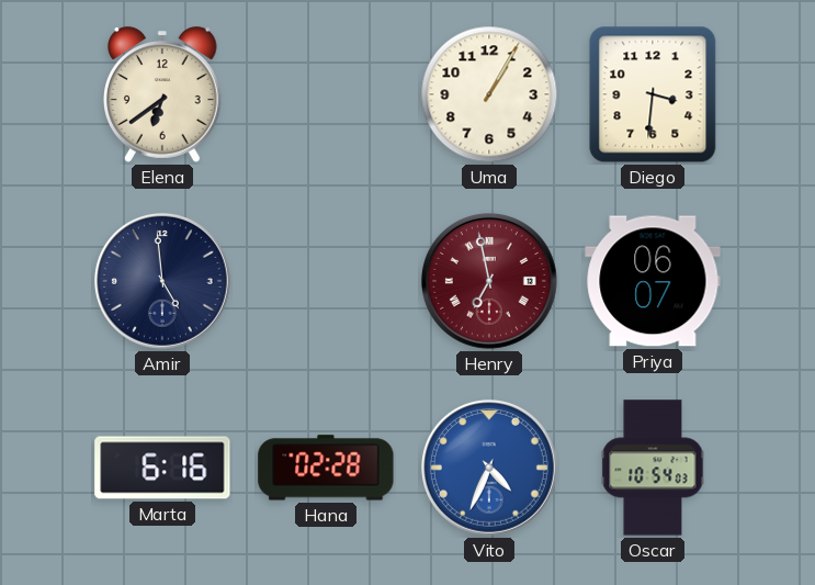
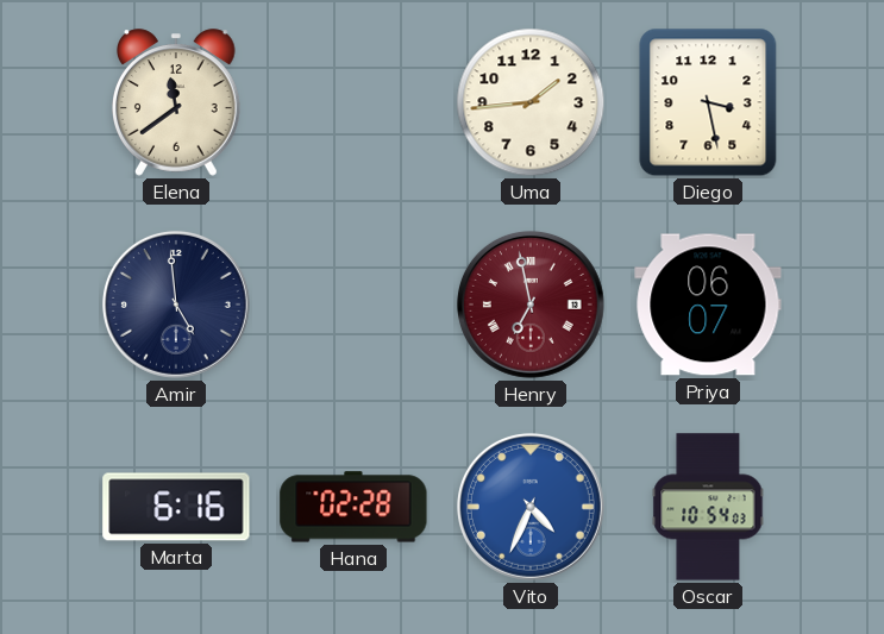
Elena: 6:39 -> 11:39 (177, 102)
Uma: 1:05 -> 1:44 (531, 102)
Diego: 3:31 -> 3:28 (708, 102)
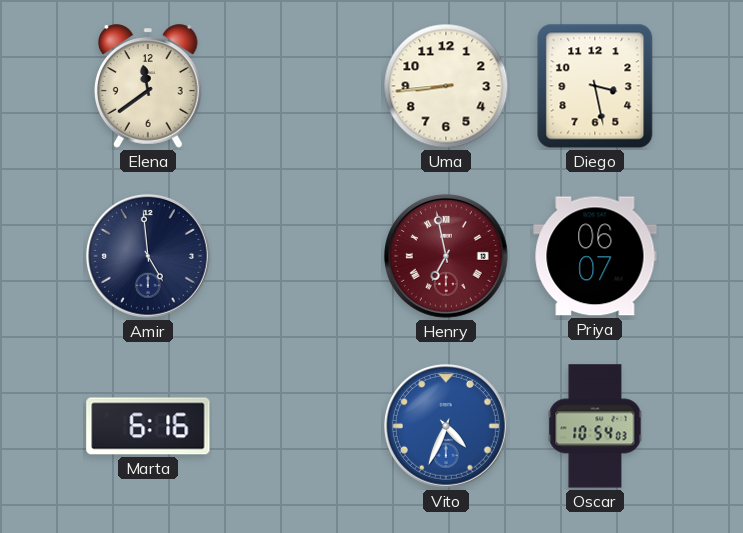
Uma: 1:44 -> 8:44 (446, 86)
Hana: 02:28 -> none (353, 507)
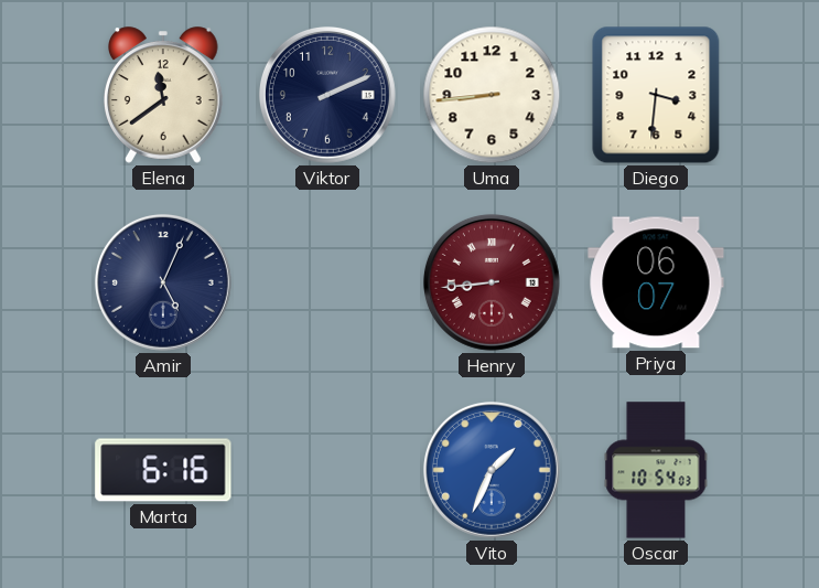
Viktor: none -> 2:11 (327, 95)
Diego: 3:28 -> 3:31 (656, 95)
Amir: 4:59 -> 5:04 (163, 282)
Henry: 6:58 -> 8:44 (492, 282)
Vito: 4:34 -> 1:34 (492, 470)
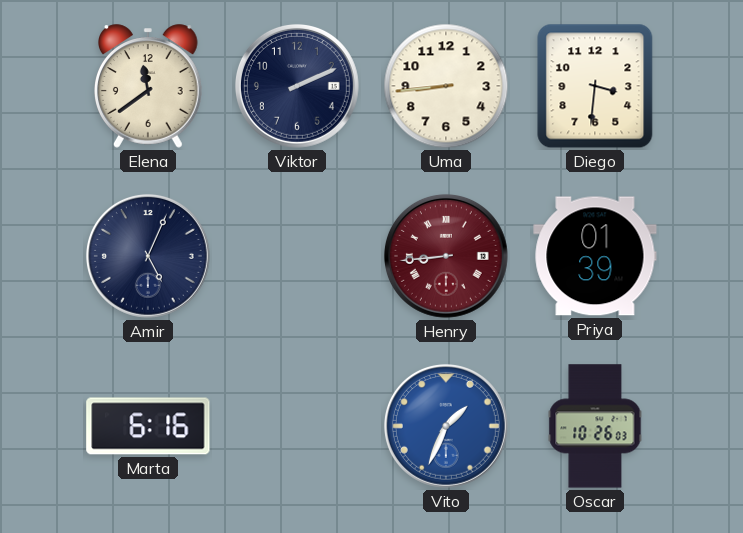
Priya: 06:07 -> 01:39 (595, 256)
Oscar: 10:54 -> 10:26 (595, 426)
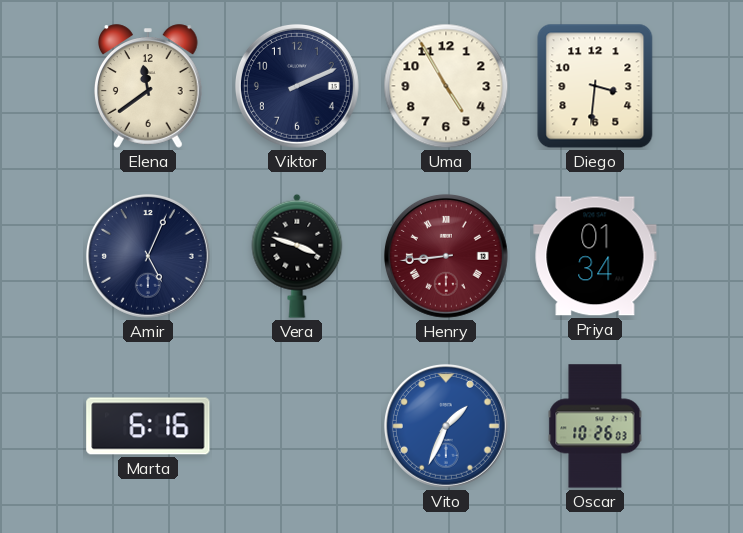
Uma: 8:44 -> 4:55 (446, 86)
Vera: none -> 3:48 (297, 256)
Priya: 01:39 -> 01:34 (595, 256)
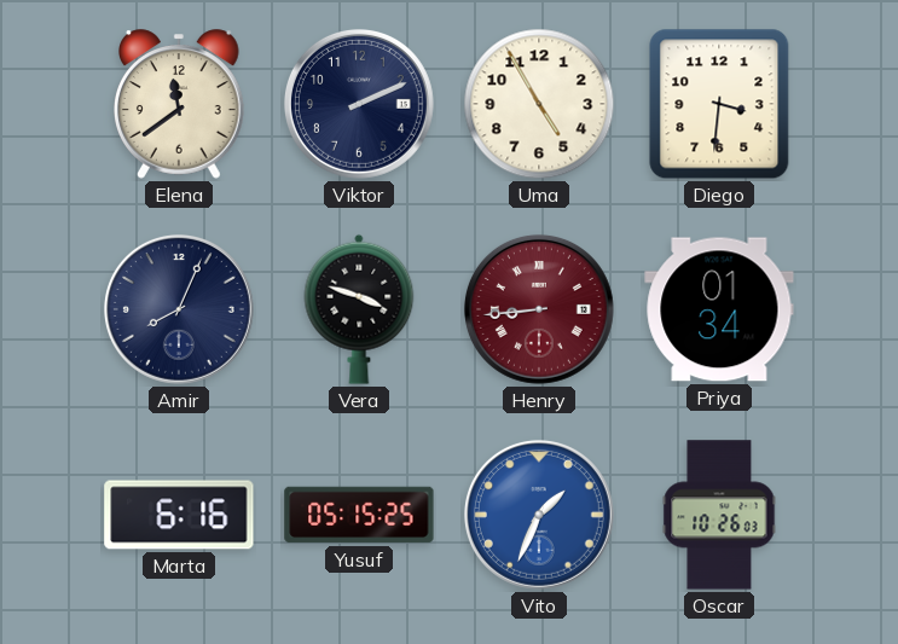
Amir: 5:04 -> 8:04 (179, 309)
Yusuf: none -> 05:15 (359, 515)
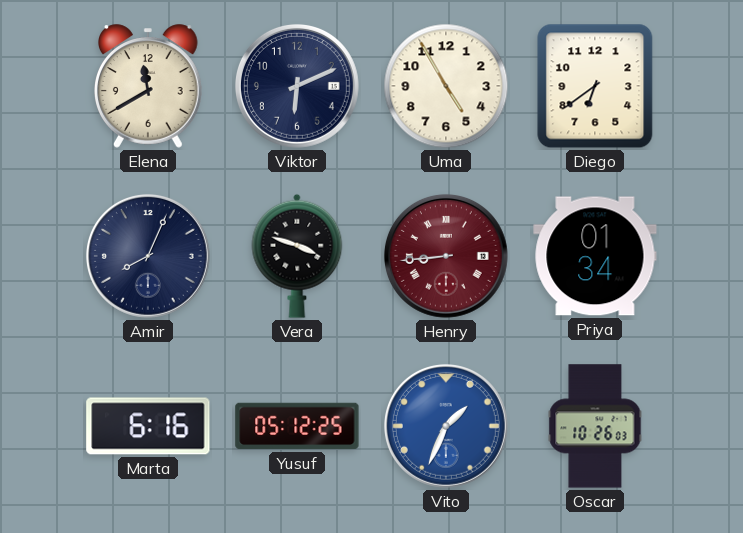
Elena: 11:39 -> 11:40 (149, 86)
Viktor: 2:11 -> 6:11 (297, 86)
Diego: 3:31 -> 6:39 (595, 86)
Yusuf: 05:15 -> 05:12 (297, 426)
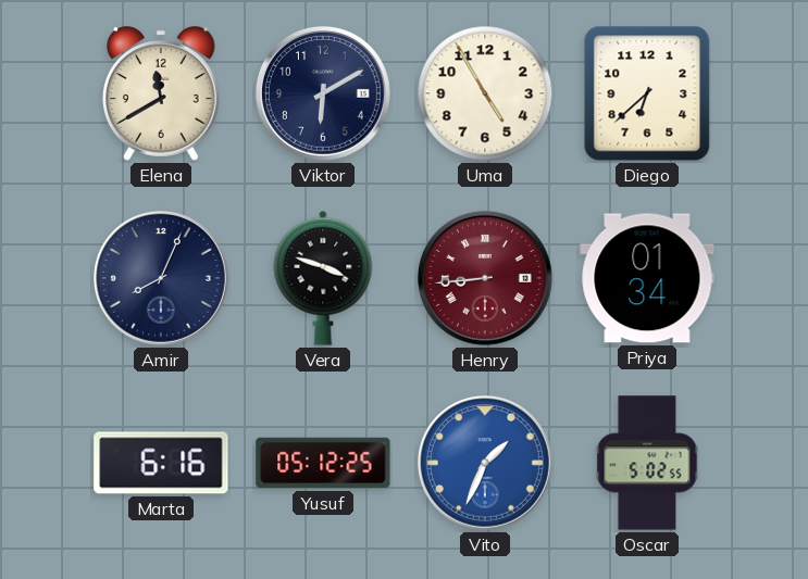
Viktor: 6:11 -> 6:10 (323, 93)
Diego: 6:39 -> 6:38 (647, 93)
Oscar: 10:26 -> 5:02 (647, 463)
